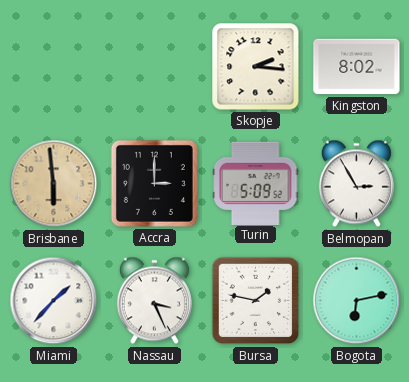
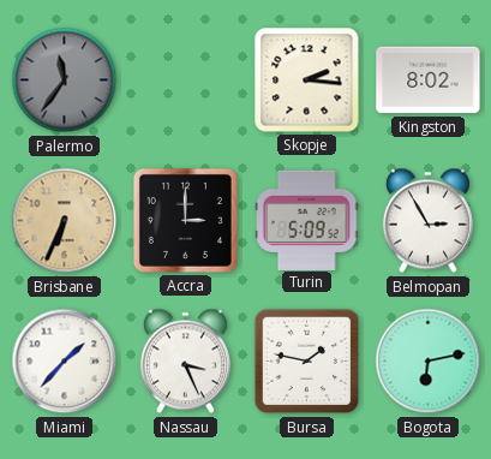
Palermo: none -> 11:36 (65, 81)
Brisbane: 5:59 -> 6:34 (65, 221)
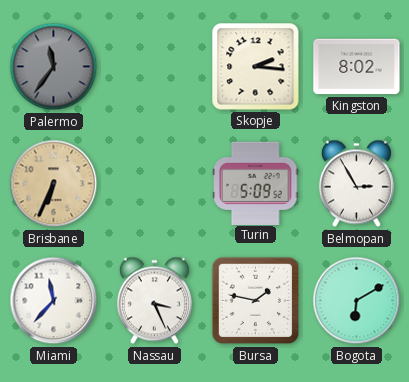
Accra: 3:00 -> none (185, 220)
Miami: 1:37 -> 11:37 (54, 301)
Bogota: 6:13 -> 6:10 (357, 301)
